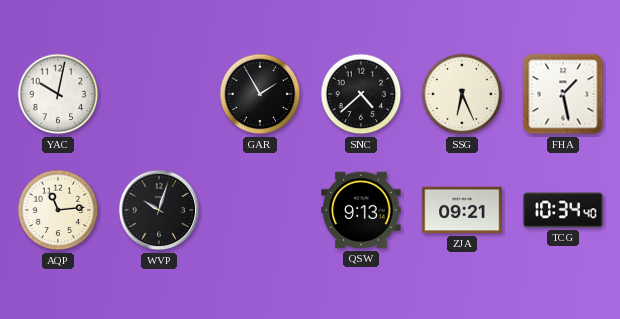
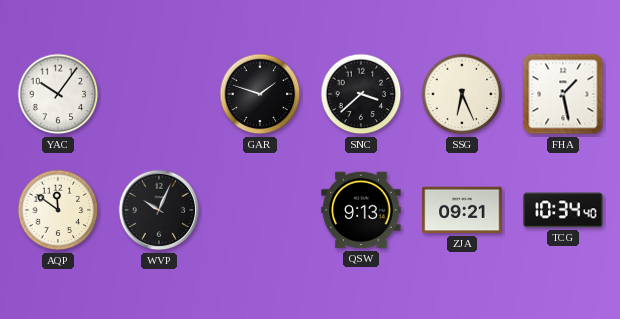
YAC: 10:02 -> 10:06 (58, 94)
GAR: 1:55 -> 1:48 (260, 94)
SNC: 4:38 -> 3:38 (361, 94)
AQP: 11:14 -> 11:51 (58, 210)
WVP: 10:03 -> 10:04 (159, 210)
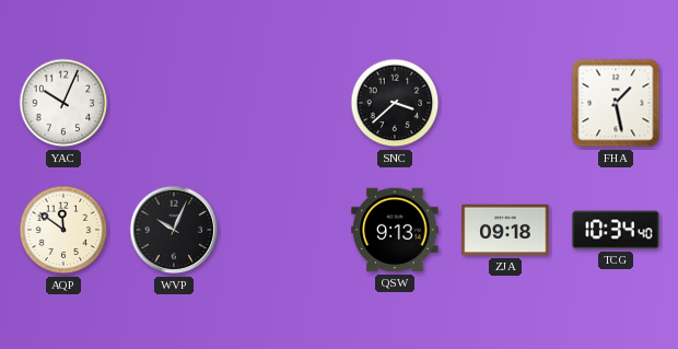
YAC: 10:06 -> 10:04 (63, 103)
GAR: 1:48 -> none (260, 94)
SSG: 6:26 -> none (462, 94)
ZJA: 09:21 -> 09:18 (505, 230)
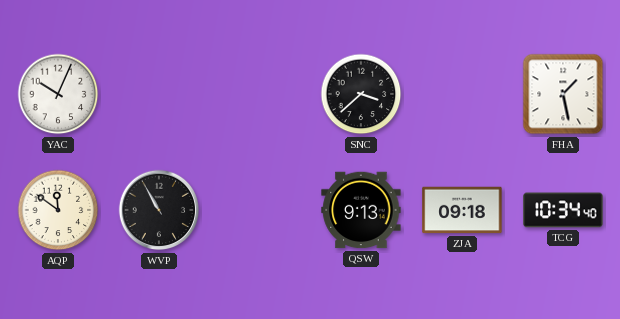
WVP: 10:04 -> 10:55 (159, 210)
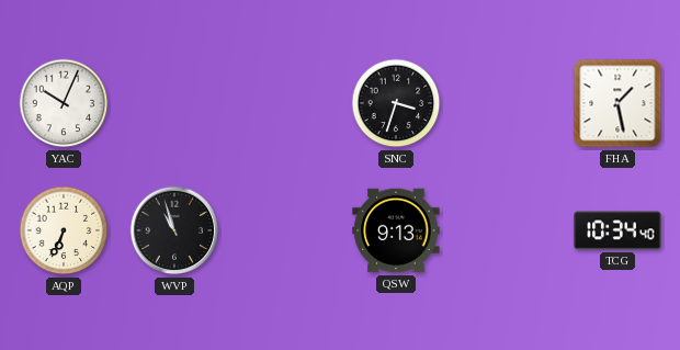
SNC: 3:38 -> 3:33 (396, 103)
AQP: 11:51 -> 6:34 (64, 230)
WVP: 10:55 -> 10:57 (174, 230)
ZJA: 09:18 -> none (462, 210)
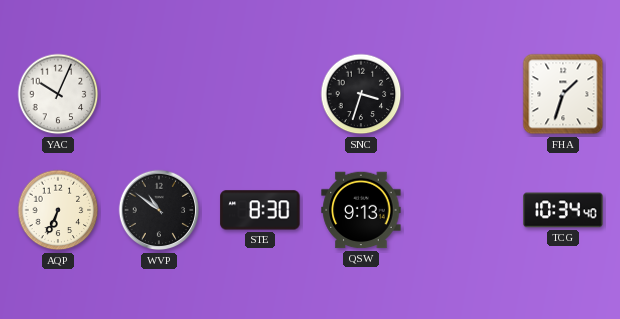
FHA: 1:28 -> 1:33 (563, 94)
WVP: 10:57 -> 10:51 (159, 210)
STE: none -> 8:30 (260, 210)
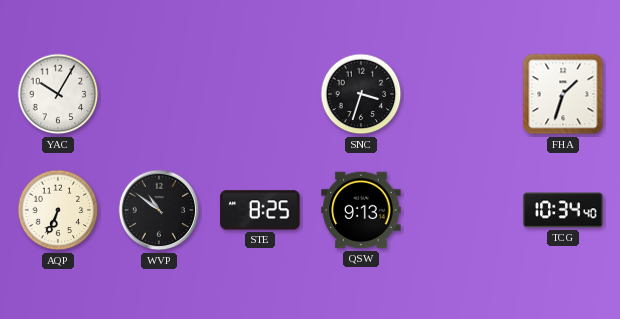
YAC: 10:04 -> 10:05 (58, 94)
STE: 8:30 -> 8:25 (260, 210)
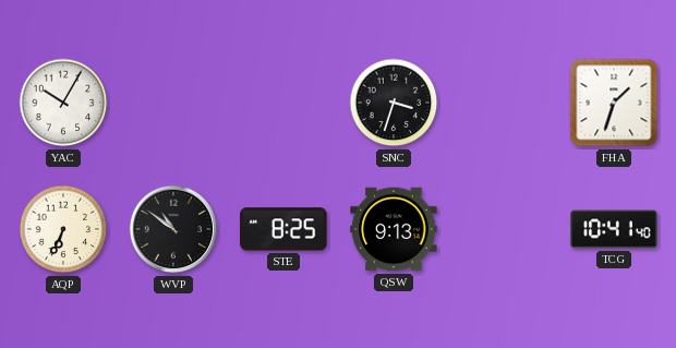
TCG: 10:34 -> 10:41 (614, 229)
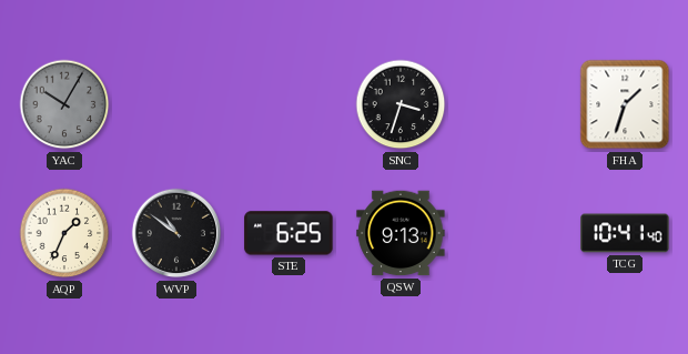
YAC dial: white -> grey (64, 104)
AQP: 6:34 -> 1:34 (64, 233)
STE: 8:25 -> 6:25 (289, 233)
